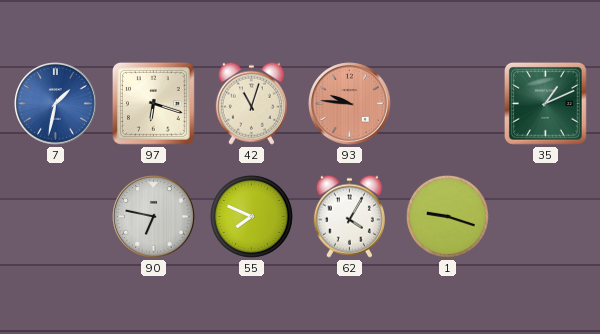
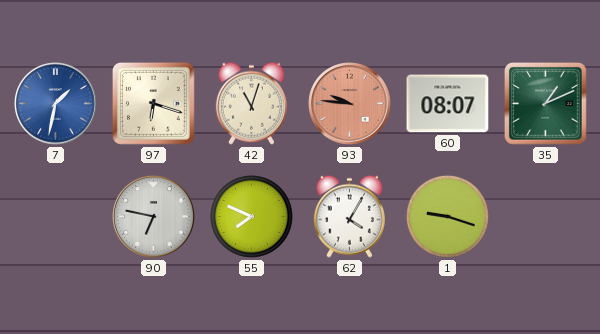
60: none -> 08:07 (448, 104)
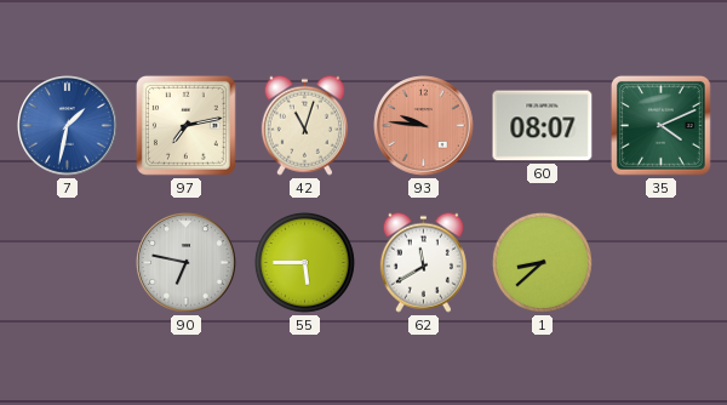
97: 6:18 -> 7:13 (185, 125)
35: 1:11 -> 4:11 (660, 125)
55: 7:49 -> 5:45 (304, 262)
62: 4:05 -> 11:40 (423, 262)
1: 9:18 -> 8:38 (542, 262)
